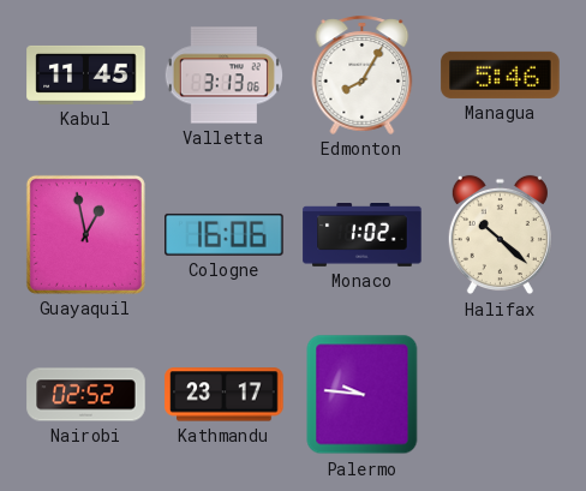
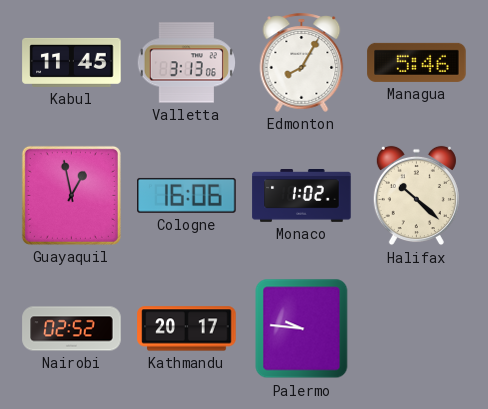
Kathmandu: 23:17 -> 20:17 (187, 329)
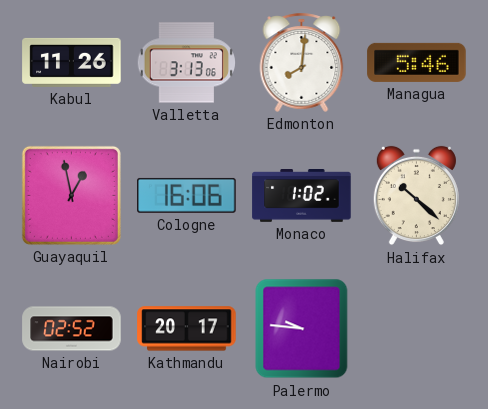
Kabul: 11:45 -> 11:26 (72, 62)
Edmonton: 8:05 -> 8:01 (302, 62)
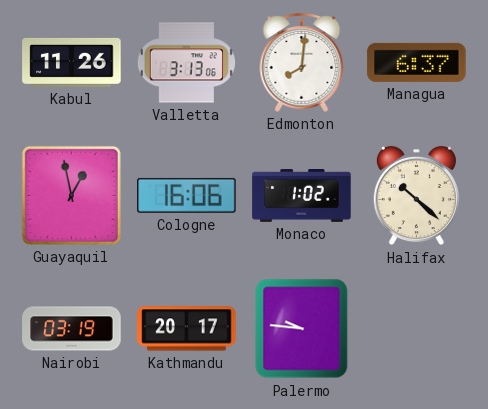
Managua: 5:46 -> 6:37 (417, 62)
Nairobi: 02:52 -> 03:19 (72, 329)
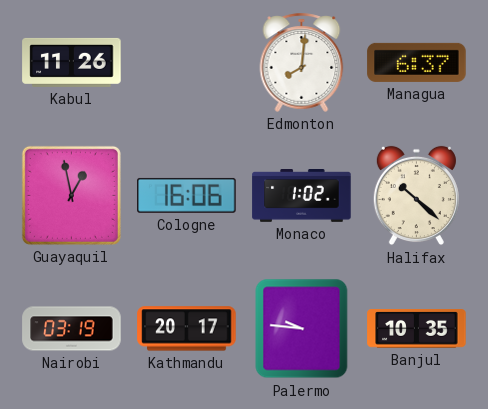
Valletta: 3:13 -> none (186, 63)
Banjul: none -> 10:35 (417, 329)
